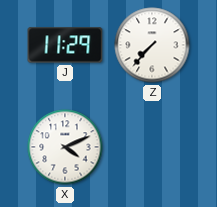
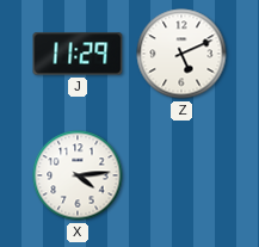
Z: 7:37 -> 5:11 (181, 54)
X: 4:11 -> 4:14 (78, 175)
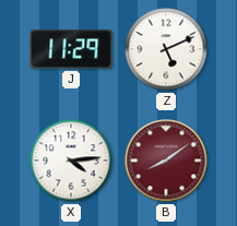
B: none -> 8:09 (166, 160)
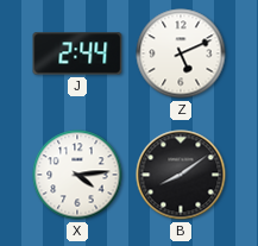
J: 11:29 -> 2:44 (77, 53)
B dial: burgundy -> black (181, 175)
